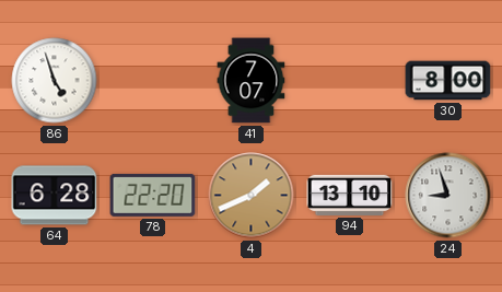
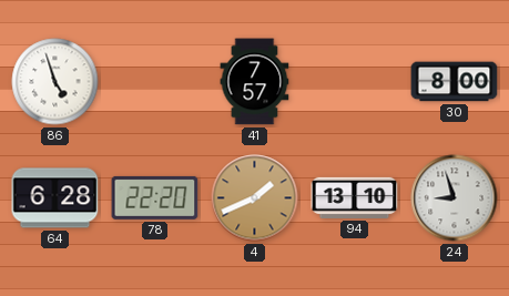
41: 7:07 -> 7:57 (255, 82)
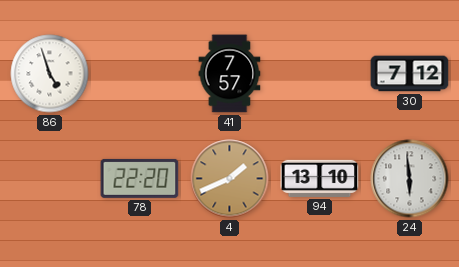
30: 8:00 -> 7:12 (410, 74)
64: 6:28 -> none (55, 198)
24: 8:57 -> 5:59 (410, 179)
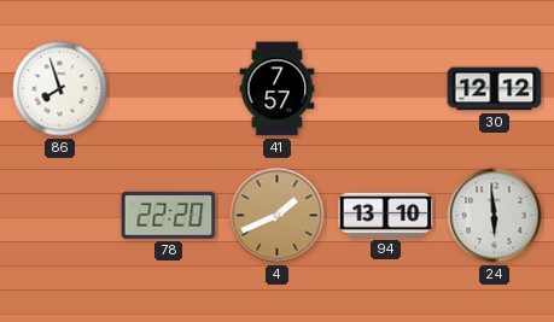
86: 4:57 -> 7:57 (60, 89)
30: 7:12 -> 12:12 (495, 89)
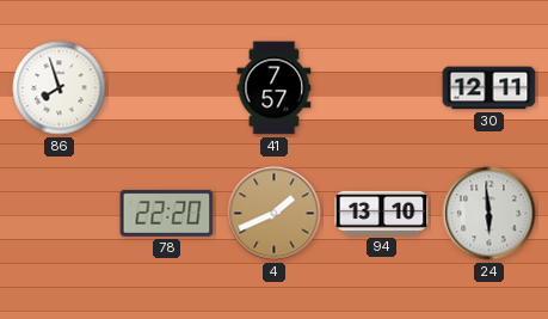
30: 12:12 -> 12:11 (489, 88)
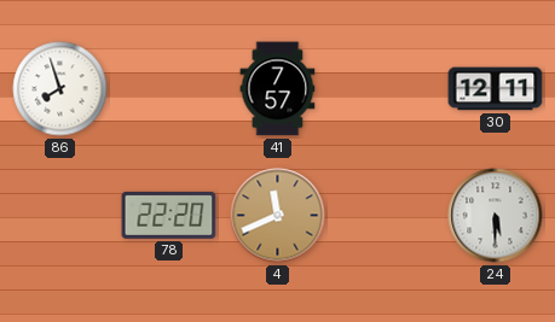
4: 1:41 -> 11:41 (278, 216)
94: 13:10 -> none (382, 213)
24: 5:59 -> 5:30 (496, 216)
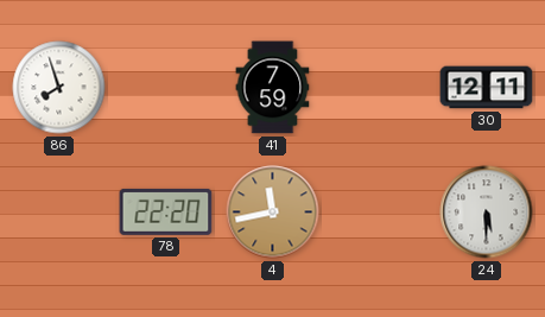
41: 7:57 -> 7:59 (273, 88)
4: 11:41 -> 11:43 (273, 213)
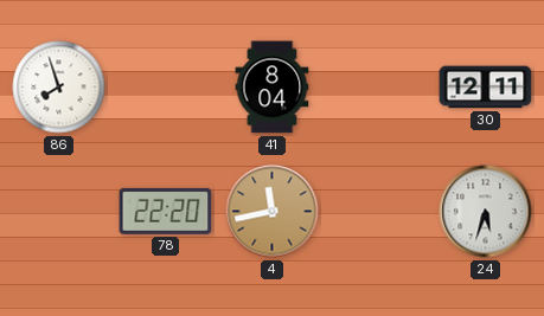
41: 7:59 -> 8:04 (273, 88)
24: 5:30 -> 5:33 (486, 212)
